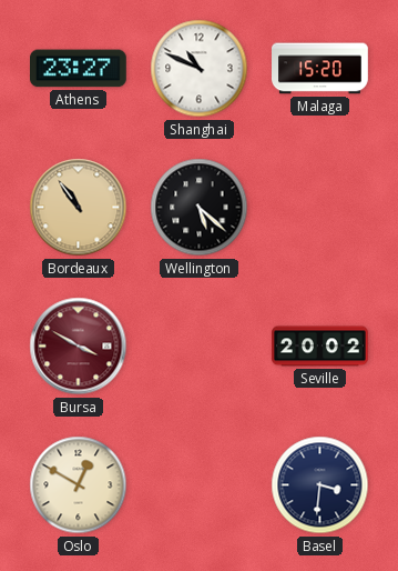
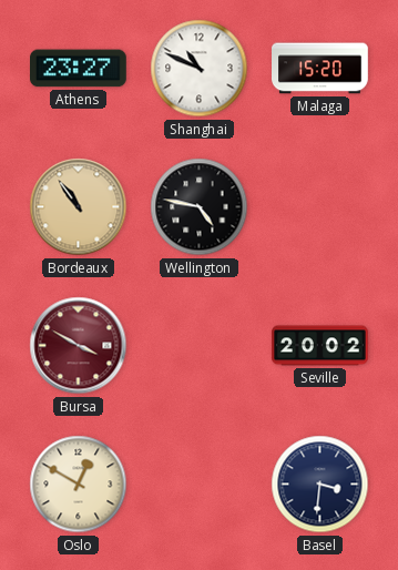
Wellington: 5:22 -> 4:47 (200, 207)
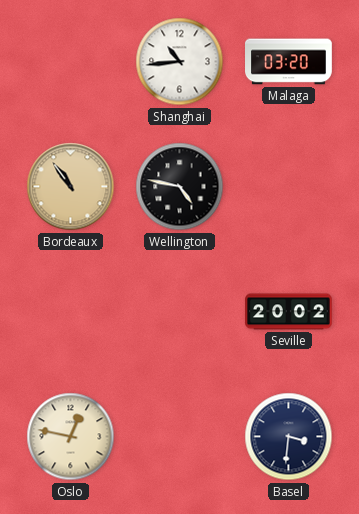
Athens: 23:27 -> none (79, 69)
Shanghai: 10:49 -> 10:44 (180, 62)
Malaga: 15:20 -> 03:20 (289, 62)
Bursa: 3:50 -> none (79, 346)
Oslo: 12:50 -> 12:47 (71, 437)
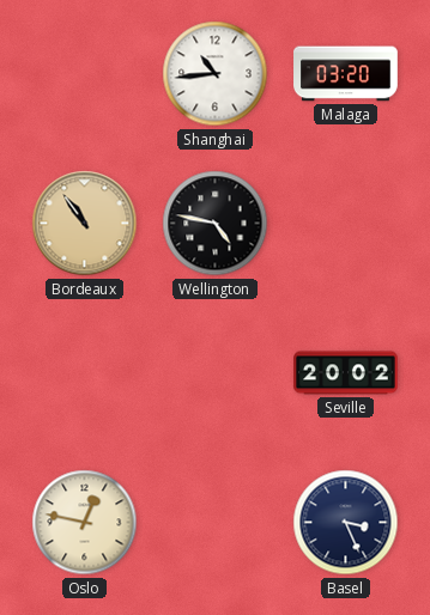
Basel: 3:31 -> 3:26 (346, 523)
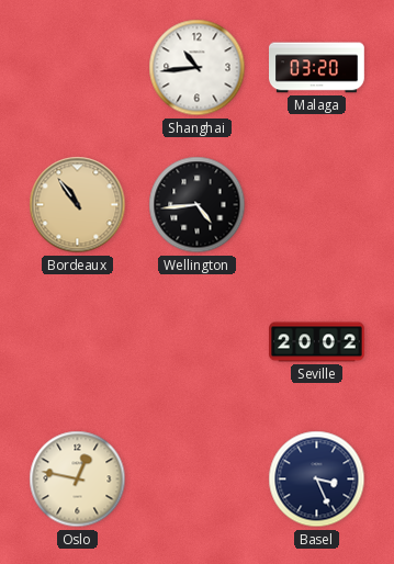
Wellington: 4:47 -> 4:44 (198, 205)
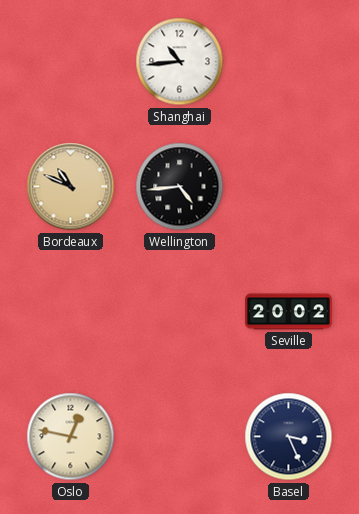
Malaga: 03:20 -> none (317, 68)
Bordeaux: 10:54 -> 10:49 (71, 187)
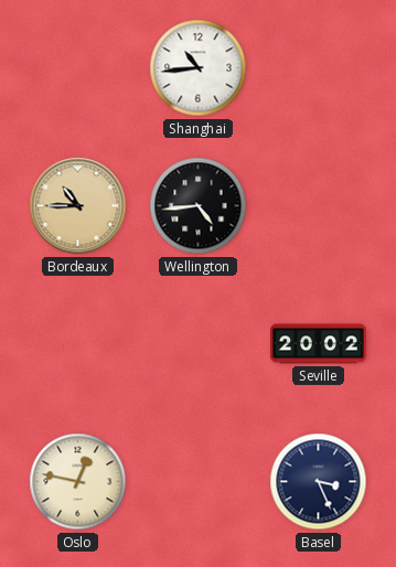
Bordeaux: 10:49 -> 10:45 (78, 206)
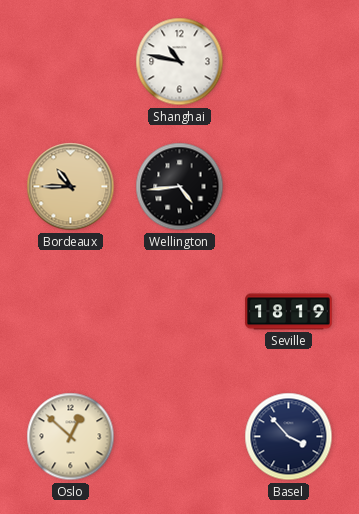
Shanghai: 10:44 -> 10:47 (180, 62)
Seville: 20:02 -> 18:19 (289, 312)
Oslo: 12:47 -> 12:52 (71, 437)
Basel: 3:26 -> 3:53 (289, 437)
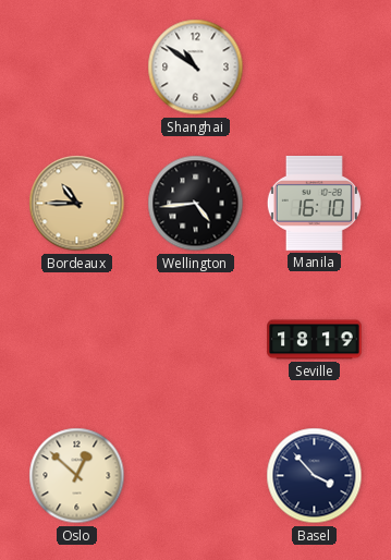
Shanghai: 10:47 -> 10:51 (196, 68)
Manila: none -> 16:10 (314, 204)
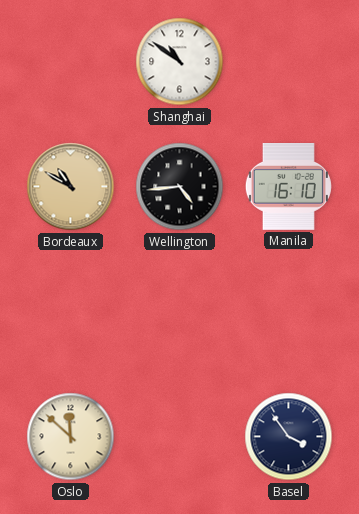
Bordeaux: 10:45 -> 10:50 (71, 187)
Seville: 18:19 -> none (315, 340)
Oslo: 12:52 -> 11:52 (71, 437)
Basel: 3:53 -> 3:54 (289, 437)
